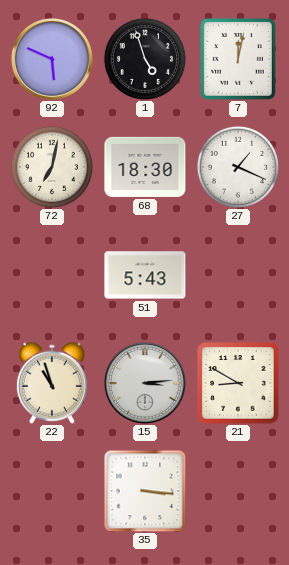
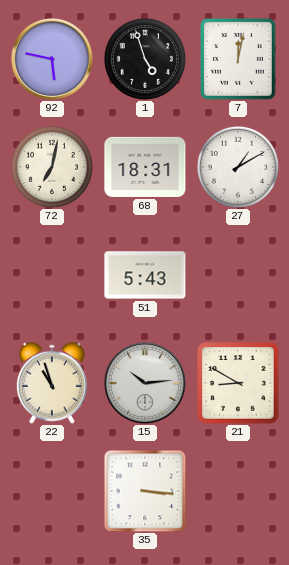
92: 5:49 -> 5:47 (52, 59)
68: 18:30 -> 18:31 (145, 167)
27: 1:19 -> 1:10 (238, 167)
15: 3:14 -> 10:14 (145, 383)
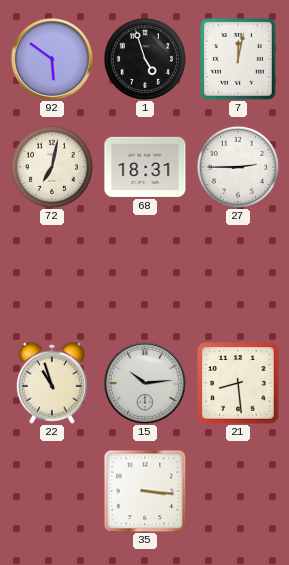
92: 5:47 -> 5:51 (52, 59)
27: 1:10 -> 2:45 (238, 167)
51: 5:43 -> none (145, 275)
21: 8:50 -> 8:29 (238, 383)
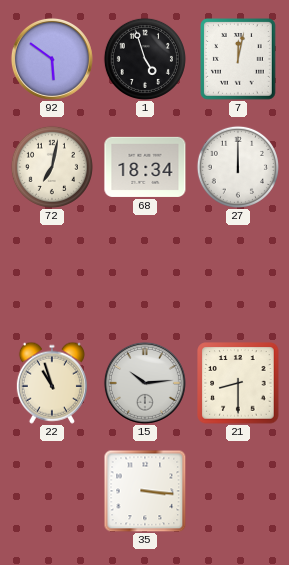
68: 18:31 -> 18:34 (145, 167)
27: 2:45 -> 12:00 (238, 167)
21: 8:29 -> 8:30 (238, 383)
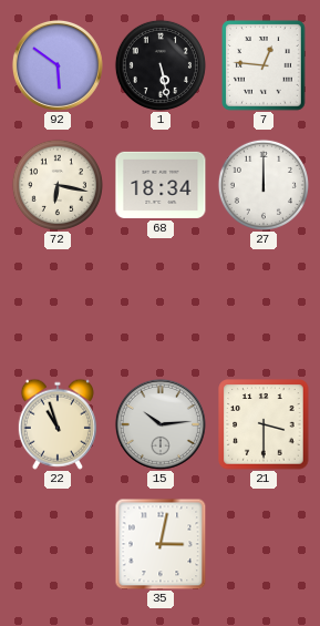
1: 4:57 -> 5:28 (161, 65)
7: 12:02 -> 12:46 (265, 66)
72: 7:02 -> 6:17 (58, 185)
21: 8:30 -> 3:30 (264, 424)
35: 3:16 -> 3:02 (161, 544)
